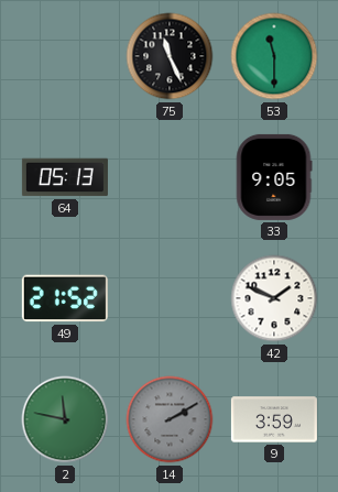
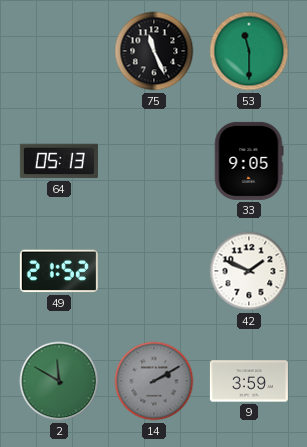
2: 11:47 -> 11:50 (59, 381)
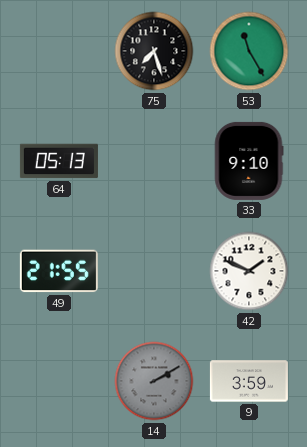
75: 11:26 -> 7:27 (154, 51)
53: 11:30 -> 11:25 (249, 51)
33: 9:05 -> 9:10 (249, 161)
49: 21:52 -> 21:55 (59, 271)
2: 11:50 -> none (59, 381)
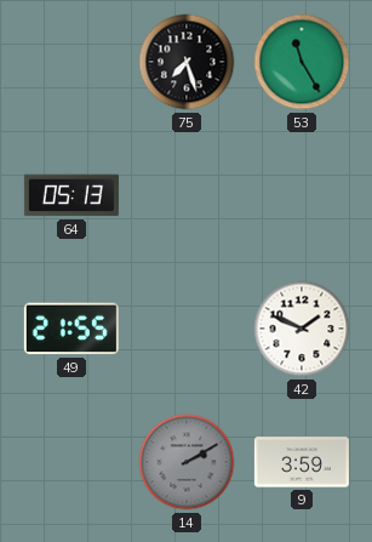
33: 9:10 -> none (249, 161)
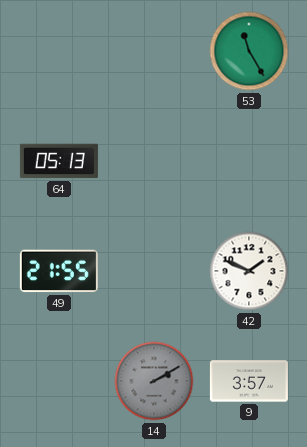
75: 7:27 -> none (187, 62)
9: 3:59 -> 3:57 (249, 381)
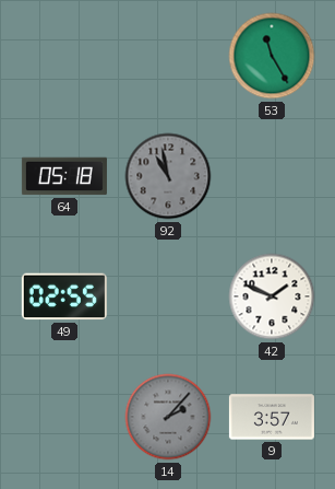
64: 05:13 -> 05:18 (64, 176)
92: none -> 10:58 (168, 176)
49: 21:55 -> 02:55 (64, 296)
14: 2:10 -> 2:07 (168, 417)
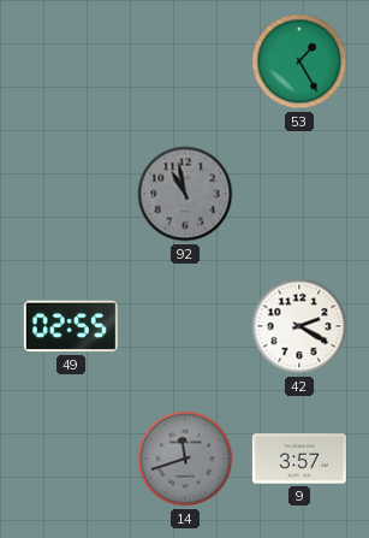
53: 11:25 -> 1:25 (299, 61)
64: 05:18 -> none (64, 176)
42: 1:49 -> 2:20 (299, 326)
14: 2:07 -> 11:42 (185, 459)
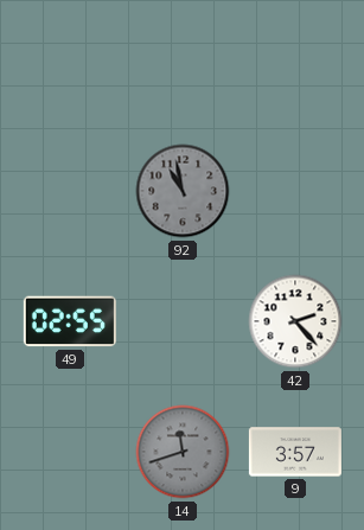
53: 1:25 -> none (299, 61)
42: 2:20 -> 2:23 (295, 321)
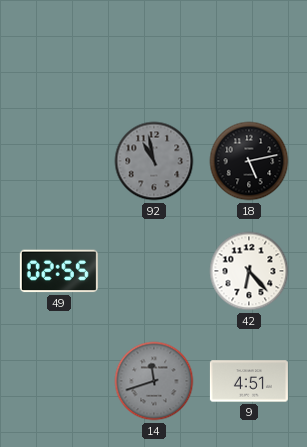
18: none -> 5:13 (249, 161)
42: 2:23 -> 6:23 (249, 271)
9: 3:57 -> 4:51 (249, 381)
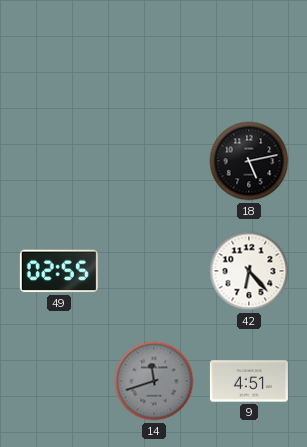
92: 10:58 -> none (154, 161)
